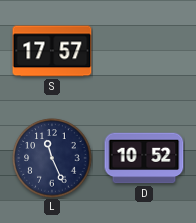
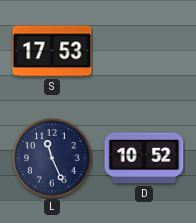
S: 17:57 -> 17:53 (52, 51)
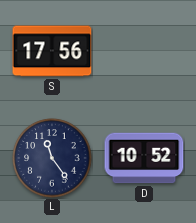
S: 17:53 -> 17:56 (52, 51)
L: 11:26 -> 11:24 (52, 158)
